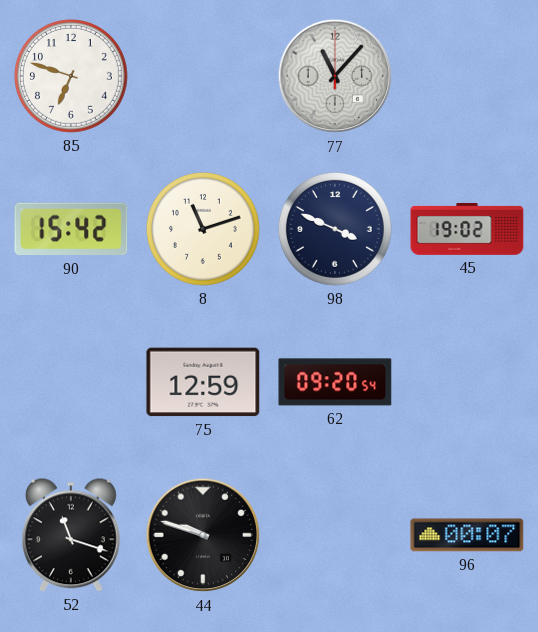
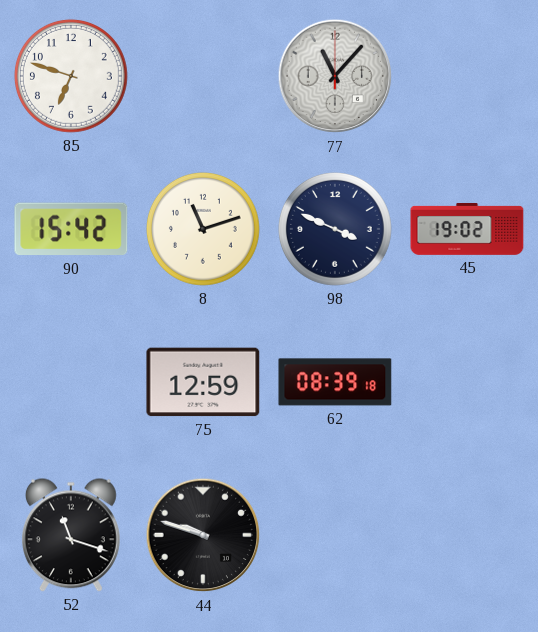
62: 09:20 -> 08:39 (335, 382)
96: 00:07 -> none (467, 535)
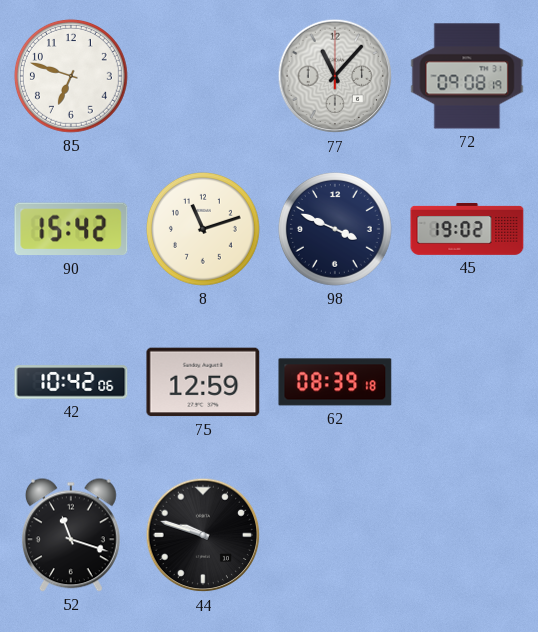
72: none -> 09:08 (467, 76)
42: none -> 10:42 (71, 382)
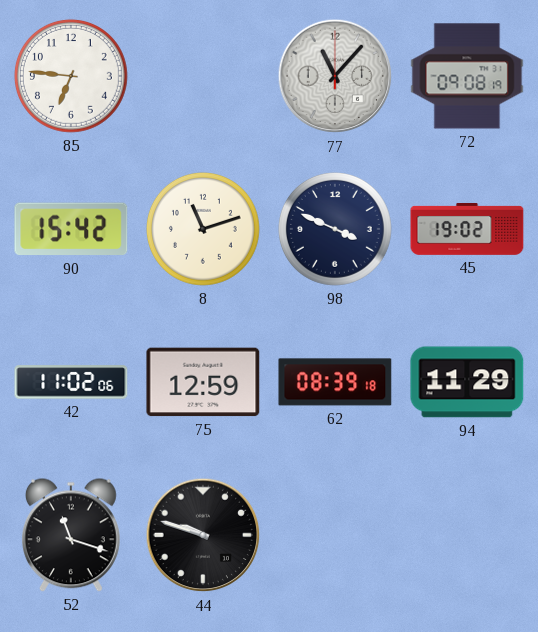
85: 6:48 -> 6:46 (71, 76)
42: 10:42 -> 11:02 (71, 382)
94: none -> 11:29 (467, 382)
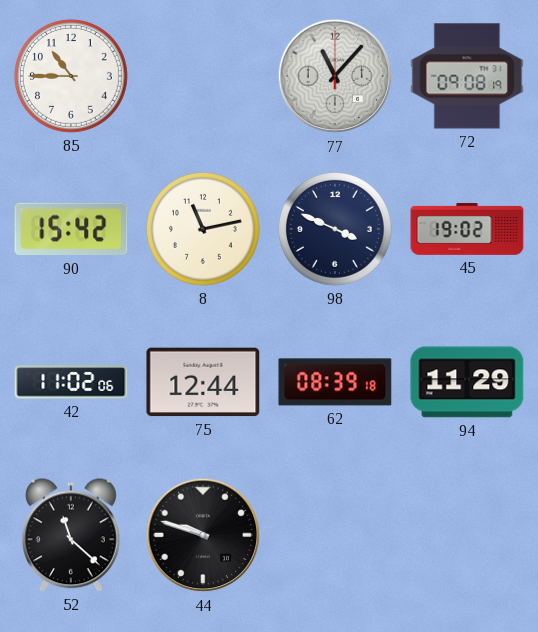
85: 6:46 -> 10:45 (71, 76)
8: 11:12 -> 11:13 (203, 229)
75: 12:59 -> 12:44 (203, 382)
52: 11:18 -> 11:22 (71, 535)
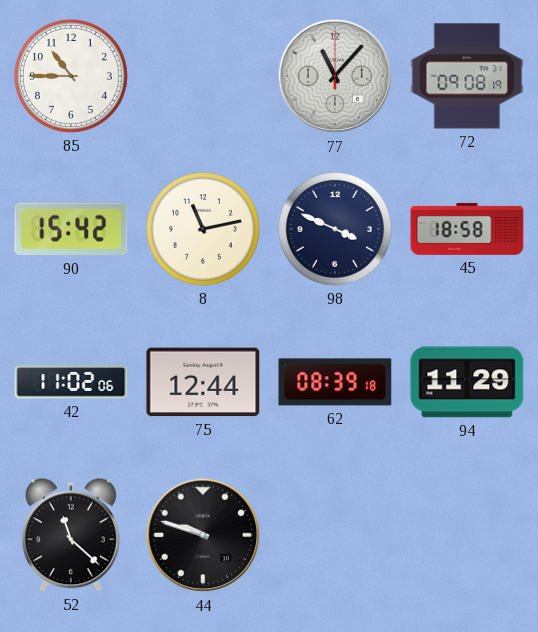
45: 19:02 -> 18:58 (467, 230)
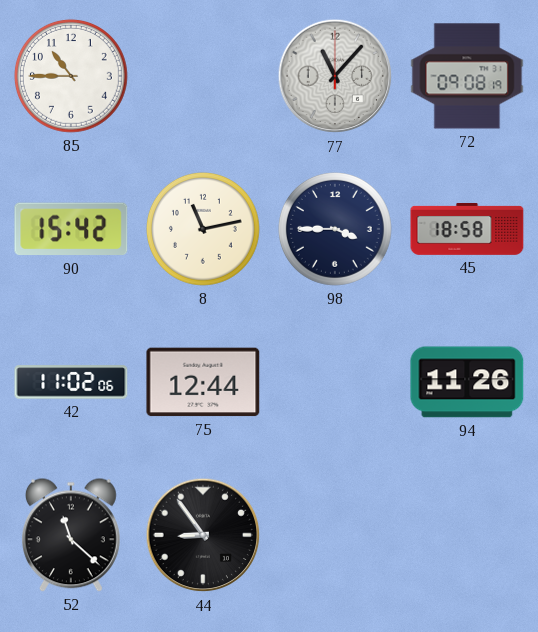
98: 3:49 -> 3:45 (335, 229)
62: 08:39 -> none (335, 382)
94: 11:29 -> 11:26 (467, 382)
44: 9:48 -> 8:54 (203, 535)
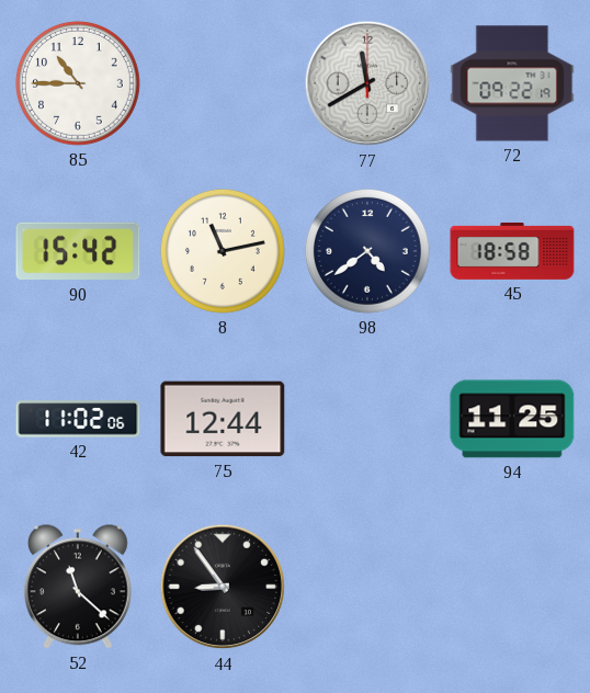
77: 11:07 -> 11:40 (367, 83)
72: 09:08 -> 09:22 (512, 83)
98: 3:45 -> 4:39 (367, 251)
94: 11:26 -> 11:25 (512, 419)
